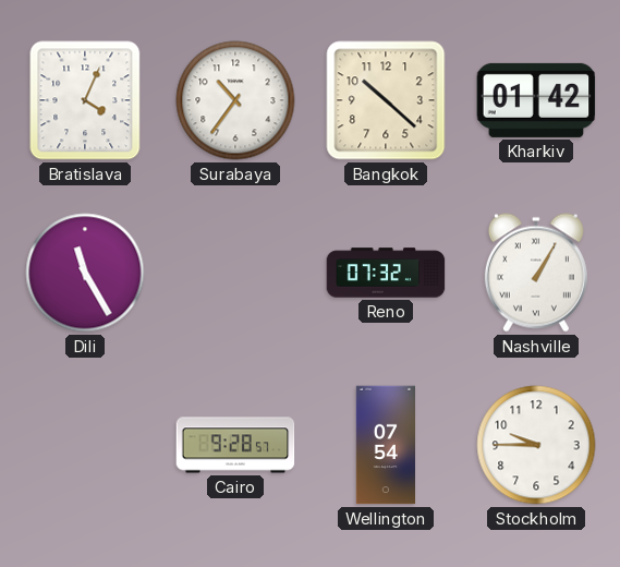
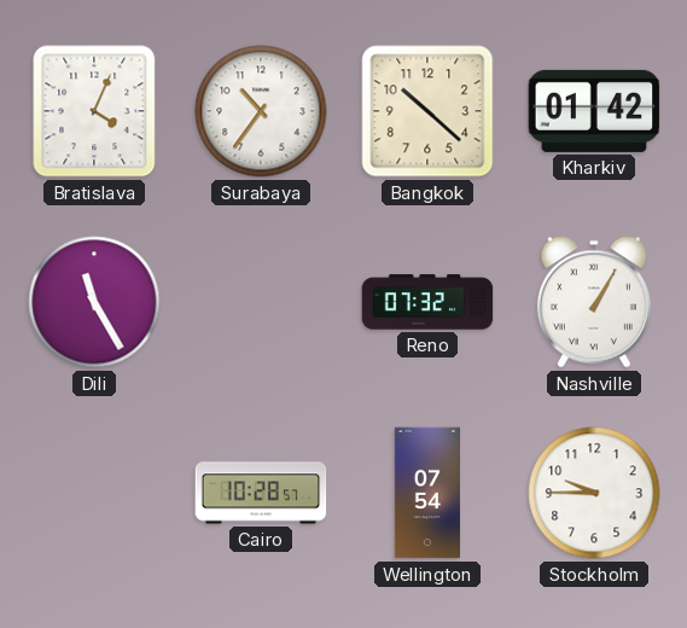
Cairo: 9:28 -> 10:28 (261, 493)
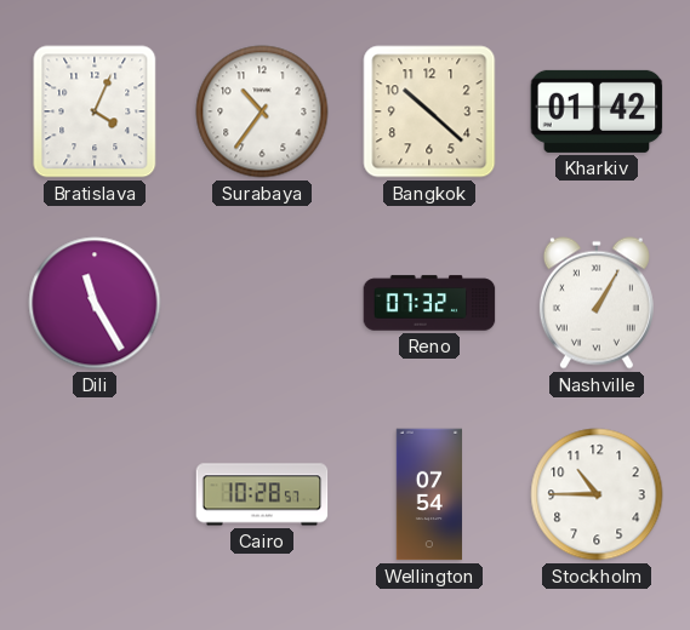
Stockholm: 9:45 -> 10:45 (597, 494)
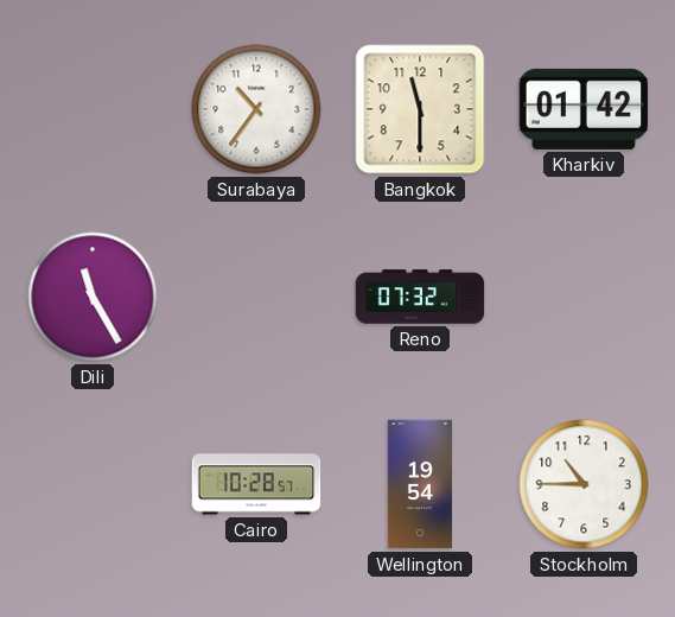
Bratislava: 4:04 -> none (95, 111)
Bangkok: 10:22 -> 11:30 (420, 109)
Nashville: 1:05 -> none (597, 303)
Wellington: 07:54 -> 19:54 (420, 484)
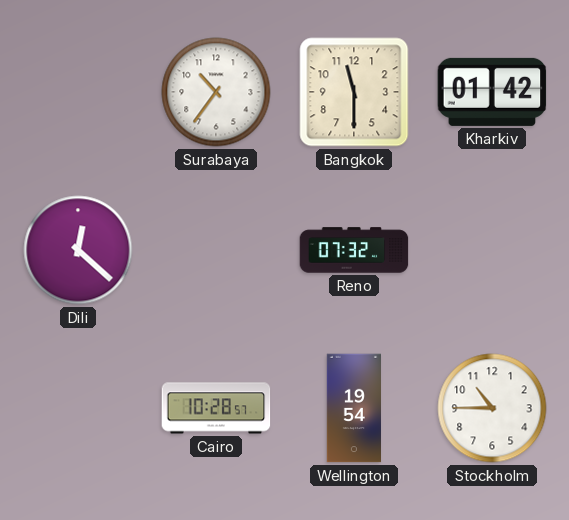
Dili: 11:25 -> 12:22 (78, 250)
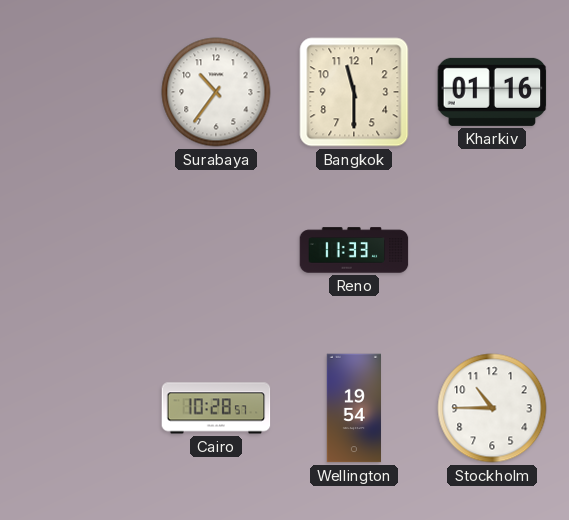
Kharkiv: 01:42 -> 01:16 (492, 92)
Dili: 12:22 -> none (78, 250)
Reno: 07:32 -> 11:33 (354, 250)
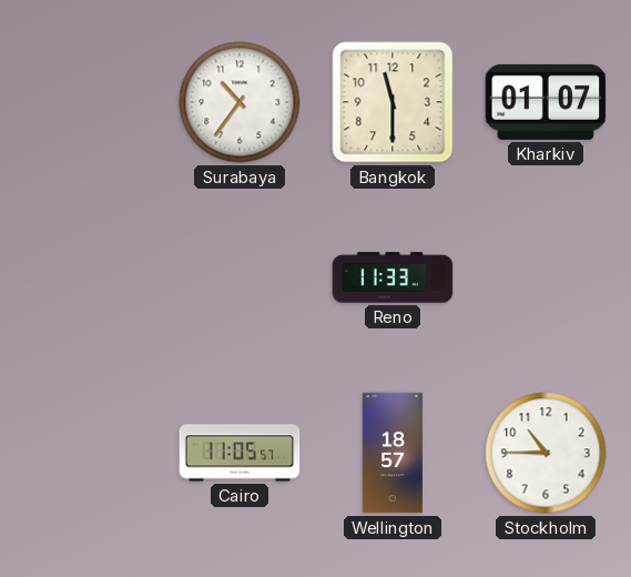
Kharkiv: 01:16 -> 01:07 (546, 102)
Cairo: 10:28 -> 11:05 (240, 453)
Wellington: 19:54 -> 18:57 (393, 453)
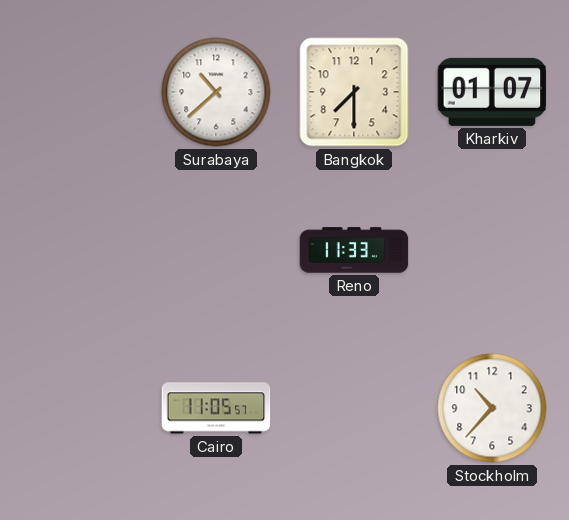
Surabaya: 10:36 -> 10:38 (216, 92)
Bangkok: 11:30 -> 7:30 (354, 92)
Wellington: 18:57 -> none (393, 453)
Stockholm: 10:45 -> 10:37 (492, 408)
